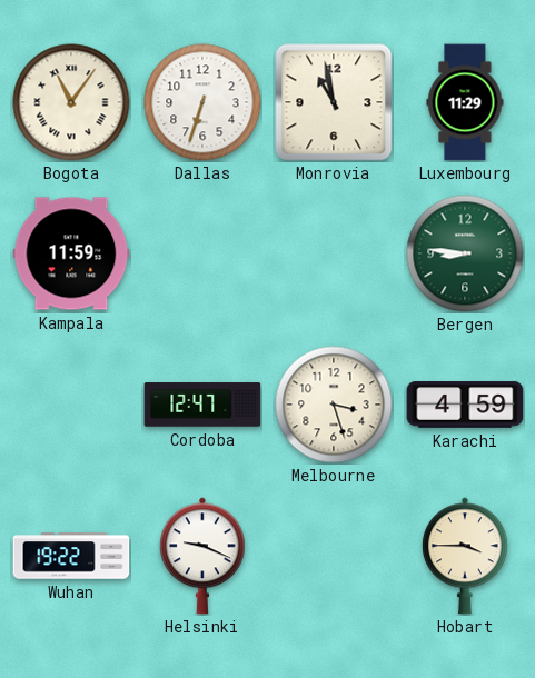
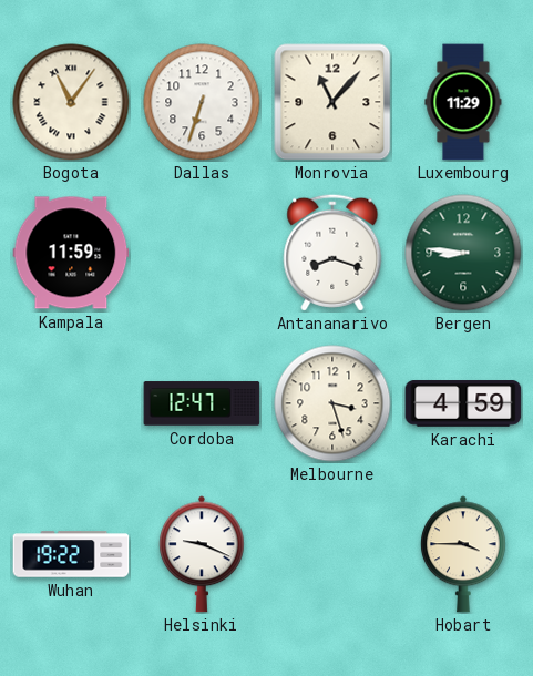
Monrovia: 10:58 -> 11:07 (332, 102)
Antananarivo: none -> 8:18 (332, 253)
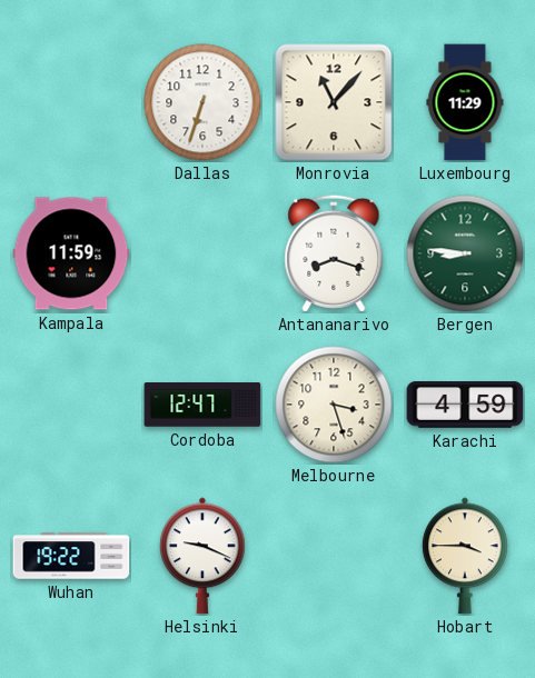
Bogota: 11:06 -> none (71, 102)
